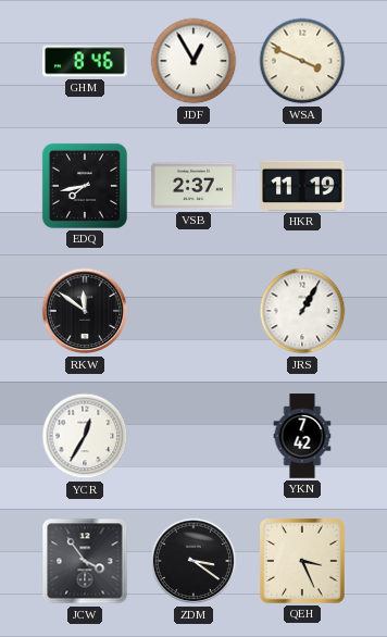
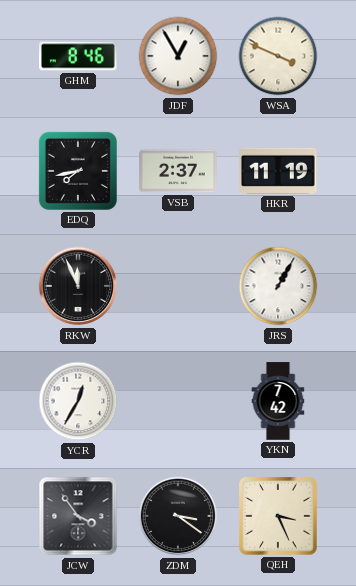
RKW: 11:51 -> 11:56 (78, 286)
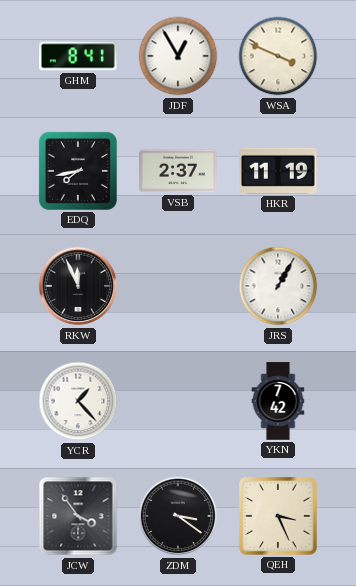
GHM: 8:46 -> 8:41 (78, 56)
YCR: 12:35 -> 1:23 (78, 401)
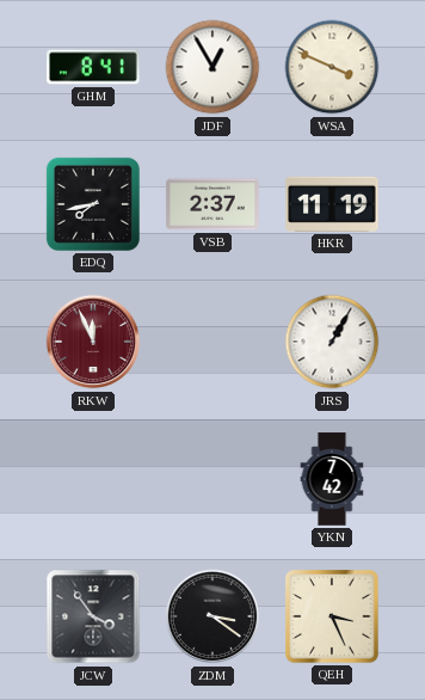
RKW dial: black -> burgundy (93, 342)
YCR: 1:23 -> none (78, 401)
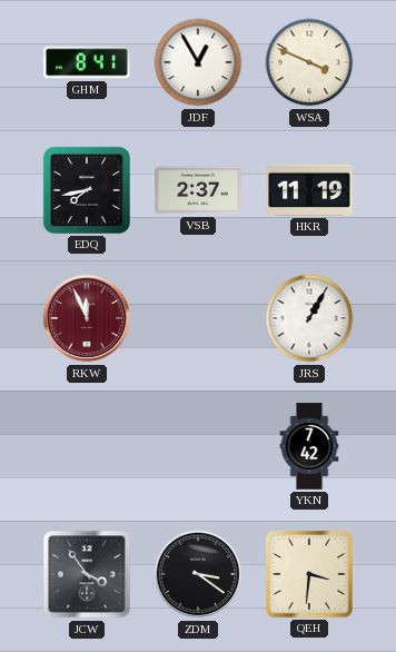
QEH: 3:26 -> 3:31 (309, 574)
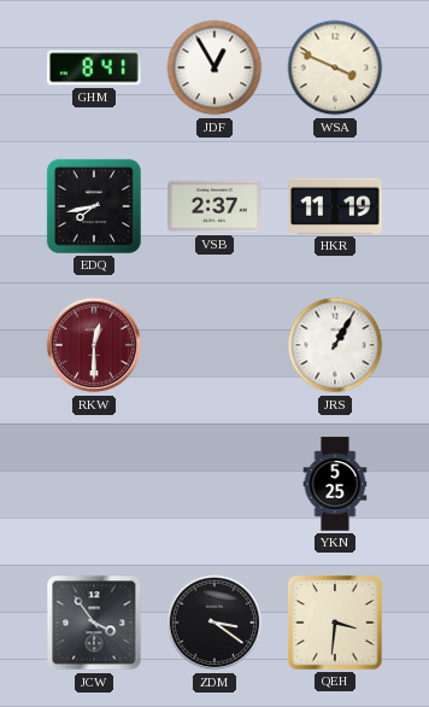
RKW: 11:56 -> 12:30 (94, 345)
YKN: 7:42 -> 5:25 (335, 484)
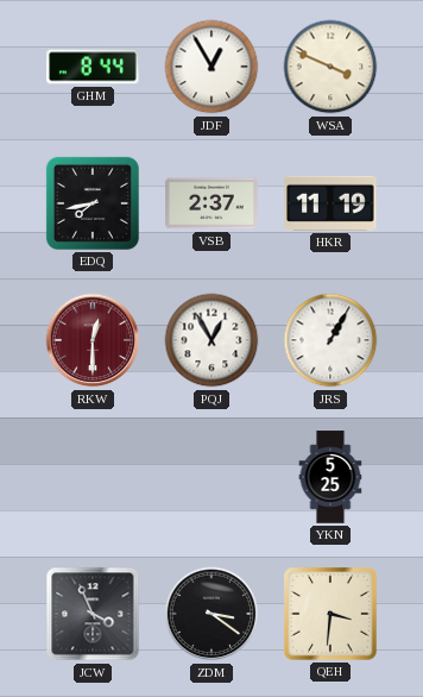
GHM: 8:41 -> 8:44 (93, 67)
PQJ: none -> 12:55 (211, 340)
JCW: 3:54 -> 3:56 (93, 614)
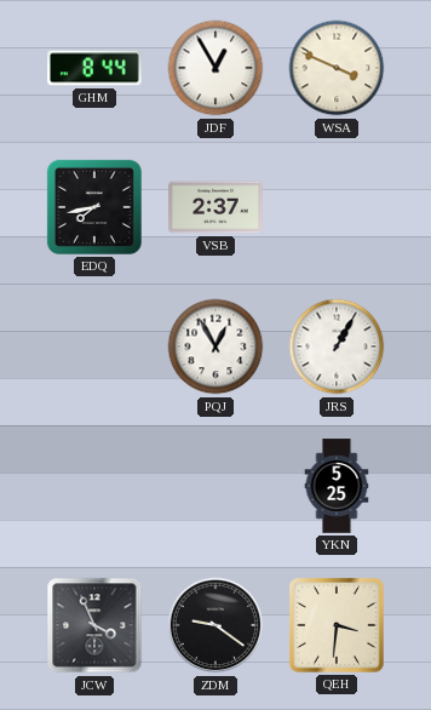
HKR: 11:19 -> none (330, 203)
RKW: 12:30 -> none (93, 340)
ZDM: 3:21 -> 9:21 (215, 625)
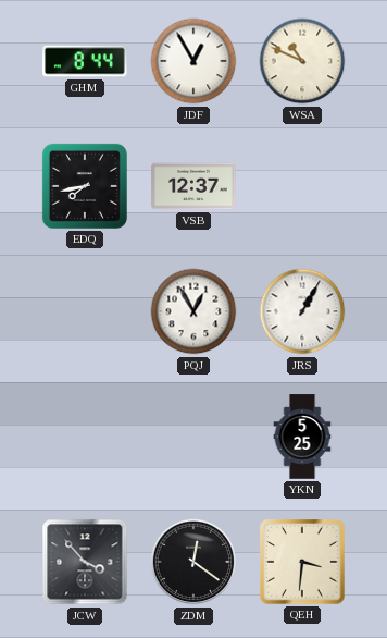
WSA: 3:49 -> 10:49 (302, 61)
VSB: 2:37 -> 12:37 (193, 186)
JCW: 3:56 -> 3:53 (85, 562)
ZDM: 9:21 -> 12:21 (193, 562)
